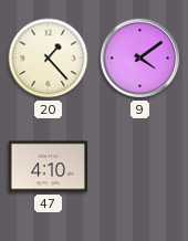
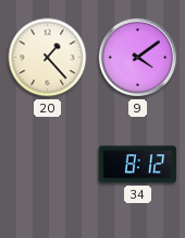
47: 4:10 -> none (48, 167)
34: none -> 8:12 (137, 165)
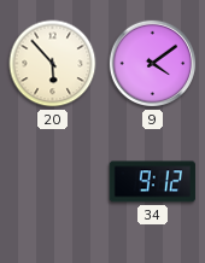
20: 1:23 -> 5:53 (53, 64)
34: 8:12 -> 9:12 (152, 182)
